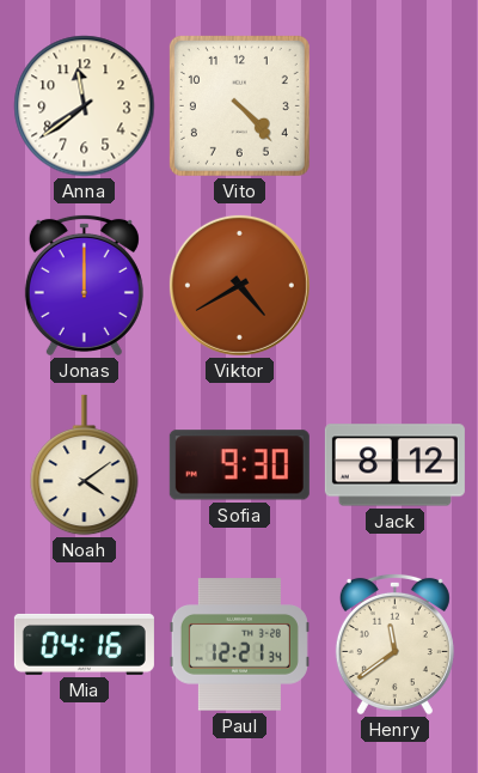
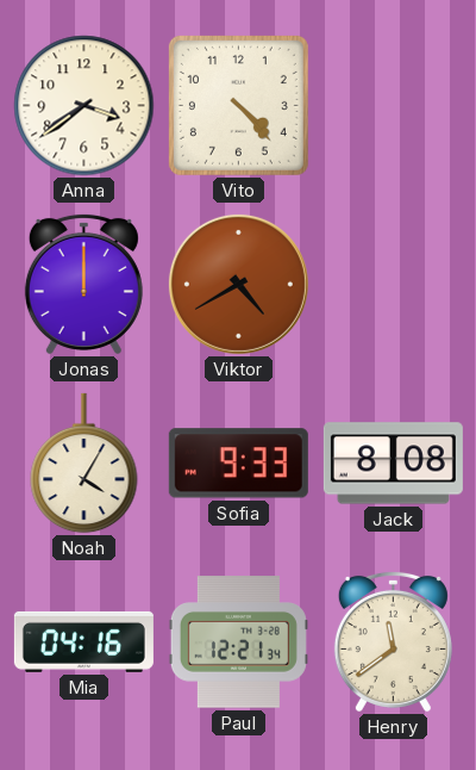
Anna: 11:39 -> 3:39 (84, 106)
Noah: 4:09 -> 4:05 (84, 464)
Sofia: 9:30 -> 9:33 (238, 464)
Jack: 8:12 -> 8:08 (393, 464)
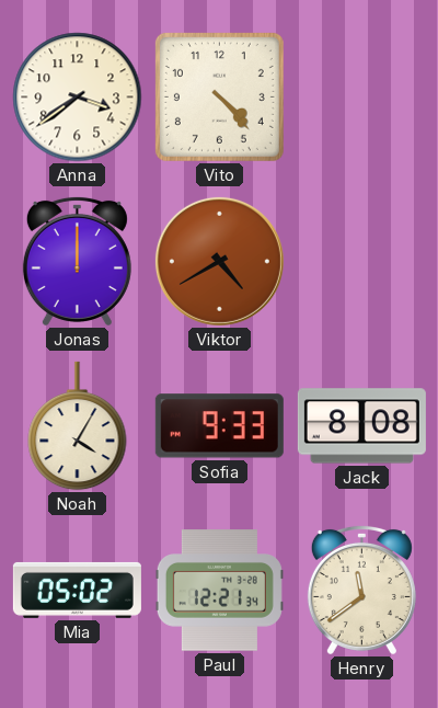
Mia: 04:16 -> 05:02 (77, 590)
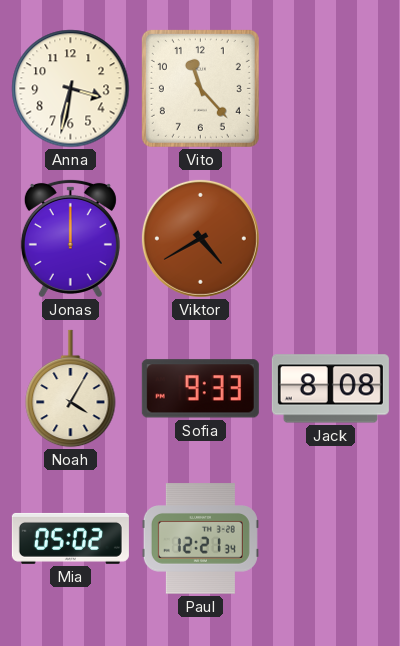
Anna: 3:39 -> 3:32 (71, 89)
Vito: 4:23 -> 11:23 (200, 88)
Henry: 11:39 -> none (361, 590)
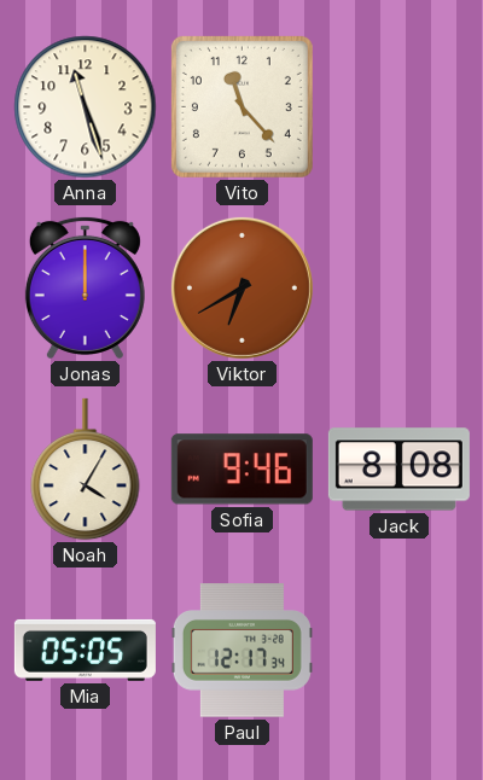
Anna: 3:32 -> 11:27 (86, 107)
Viktor: 4:40 -> 6:40 (241, 287)
Sofia: 9:33 -> 9:46 (241, 470)
Mia: 05:02 -> 05:05 (85, 650)
Paul: 12:21 -> 12:17 (241, 651)
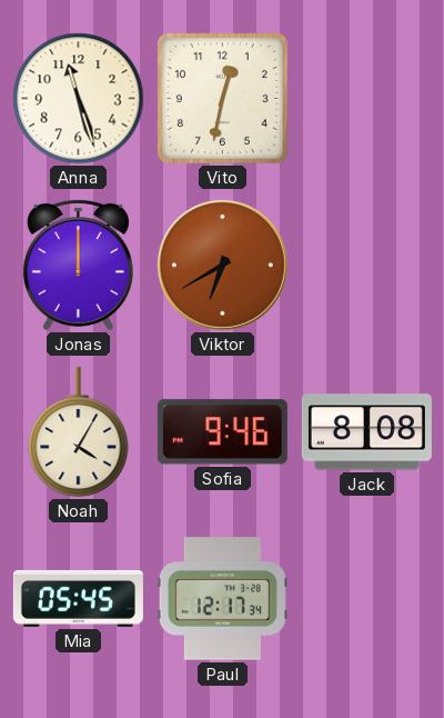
Vito: 11:23 -> 12:32 (222, 98)
Mia: 05:05 -> 05:45 (78, 598)
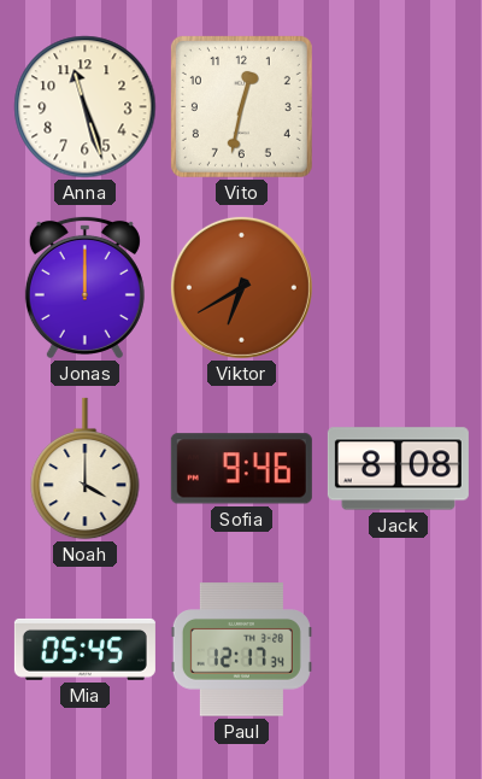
Noah: 4:05 -> 4:00 (86, 469)
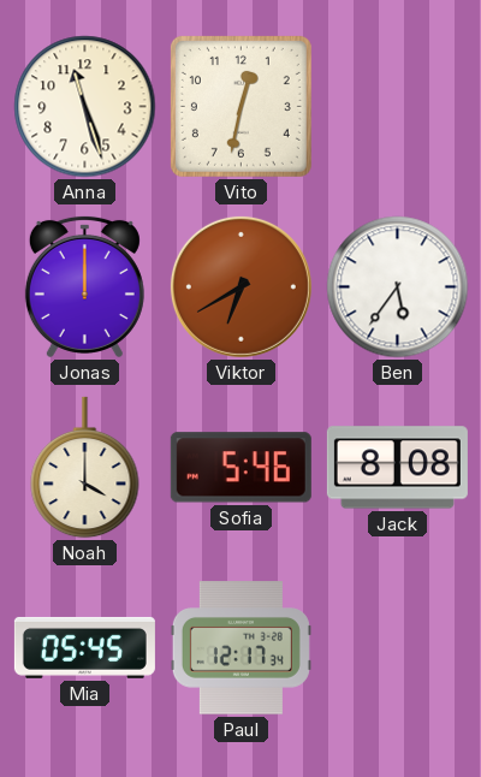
Ben: none -> 5:36 (398, 287)
Sofia: 9:46 -> 5:46 (240, 468)
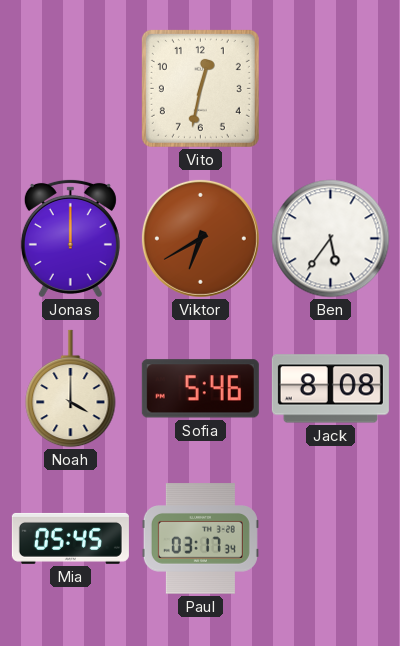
Anna: 11:27 -> none (85, 107)
Paul: 12:17 -> 03:17 (200, 539)
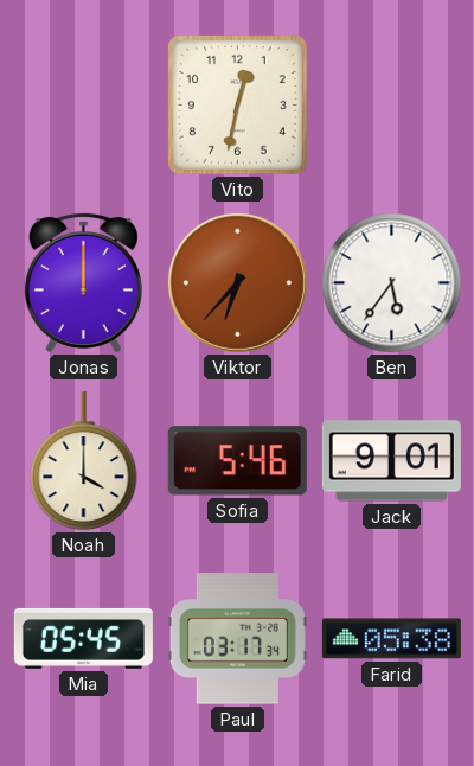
Viktor: 6:40 -> 6:37 (237, 282)
Jack: 8:08 -> 9:01 (391, 461)
Farid: none -> 05:38 (391, 639)
